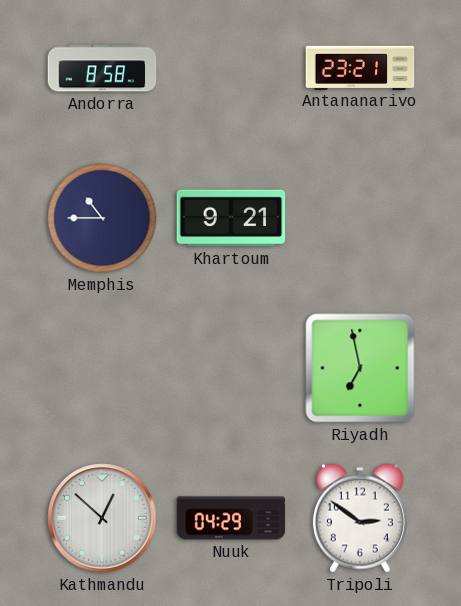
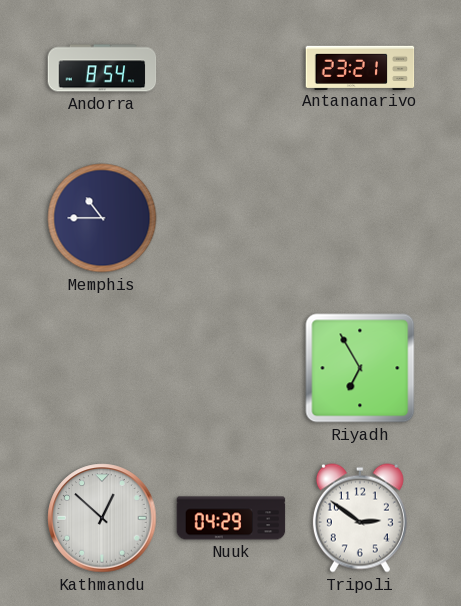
Andorra: 8:58 -> 8:54 (102, 68)
Khartoum: 9:21 -> none (231, 218)
Riyadh: 6:58 -> 6:55 (360, 368)
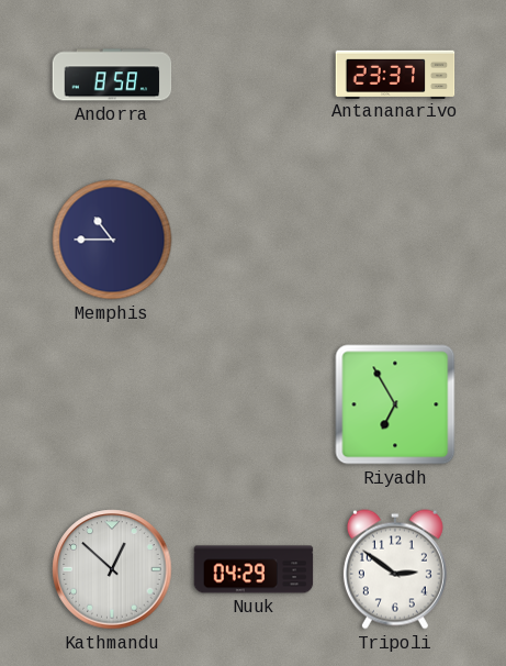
Andorra: 8:54 -> 8:58 (112, 75)
Antananarivo: 23:21 -> 23:37 (395, 74)
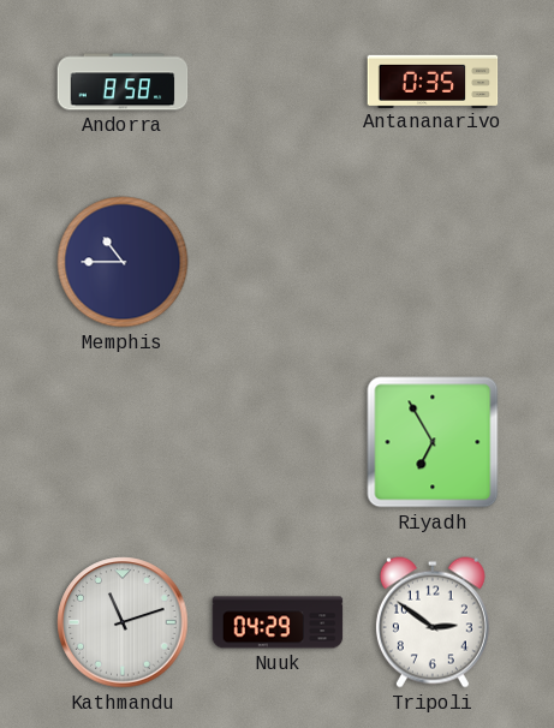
Antananarivo: 23:37 -> 0:35 (433, 80)
Kathmandu: 12:52 -> 11:12 (123, 622)
